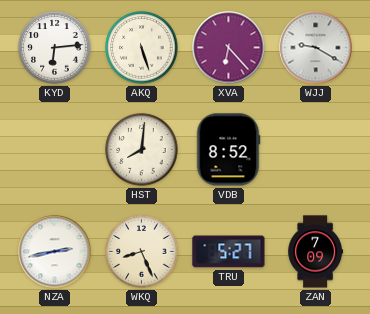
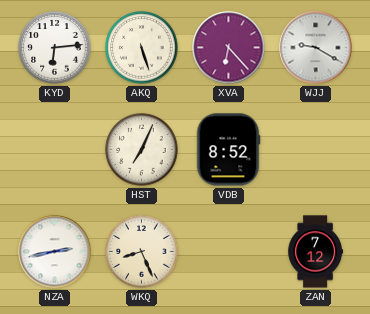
HST: 8:01 -> 7:04 (142, 150)
TRU: 5:27 -> none (229, 252)
ZAN: 7:09 -> 7:12 (316, 252)
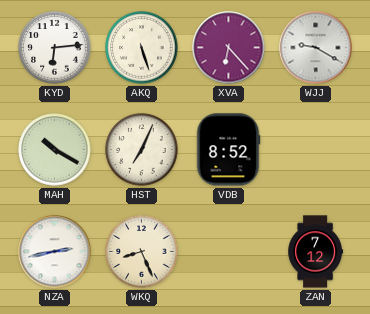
MAH: none -> 10:20 (55, 150)
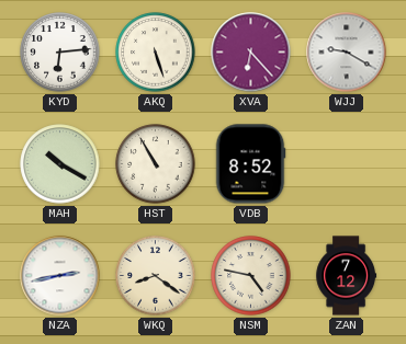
HST: 7:04 -> 10:55 (156, 164)
WKQ: 8:26 -> 8:21 (156, 276)
NSM: none -> 4:47 (251, 276)
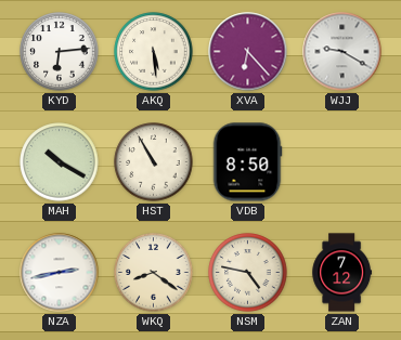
AKQ: 5:27 -> 5:29 (154, 52)
VDB: 8:52 -> 8:50 (247, 162)
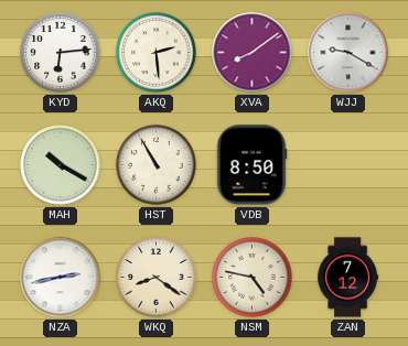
AKQ: 5:29 -> 2:29 (157, 53)
XVA: 6:23 -> 8:09 (253, 53)
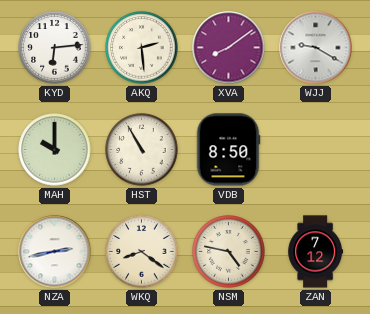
MAH: 10:20 -> 10:00 (55, 150)
